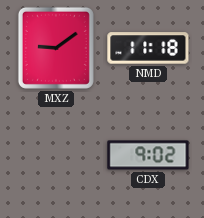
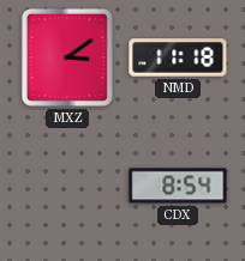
MXZ: 9:09 -> 3:09 (67, 57)
CDX: 9:02 -> 8:54 (178, 186)
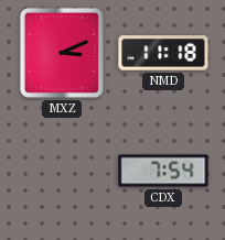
MXZ: 3:09 -> 3:11 (62, 53)
CDX: 8:54 -> 7:54 (163, 171)
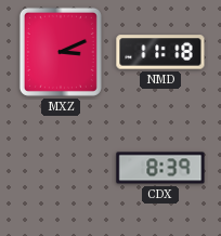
CDX: 7:54 -> 8:39 (160, 168)
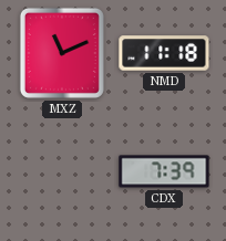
MXZ: 3:11 -> 11:11 (62, 53)
CDX: 8:39 -> 7:39 (164, 171)
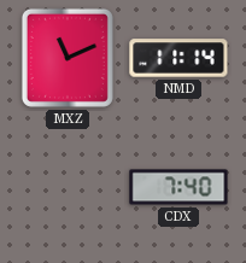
NMD: 11:18 -> 11:14 (178, 58)
CDX: 7:39 -> 7:40 (178, 187)
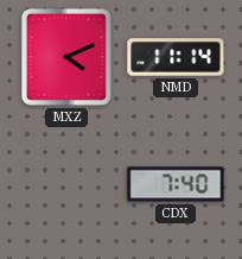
MXZ: 11:11 -> 4:11 (66, 57)
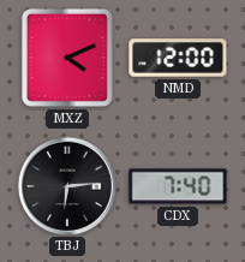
NMD: 11:14 -> 12:00 (178, 58)
TBJ: none -> 6:14 (66, 185)
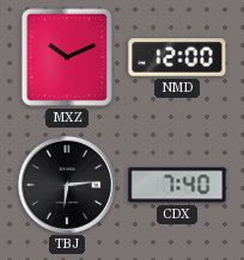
MXZ: 4:11 -> 10:11 (67, 57)
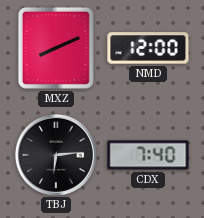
MXZ: 10:11 -> 8:11 (56, 48)
